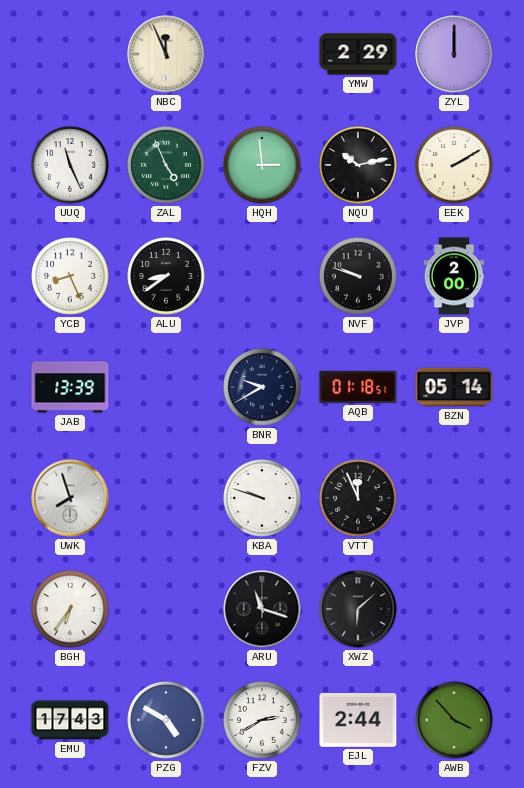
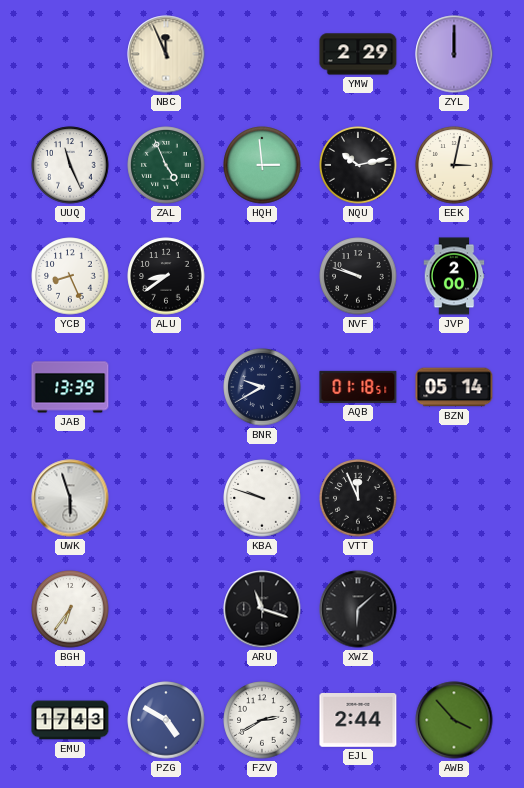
EEK: 2:10 -> 3:02 (454, 165)
UWK: 7:57 -> 5:57 (70, 498)
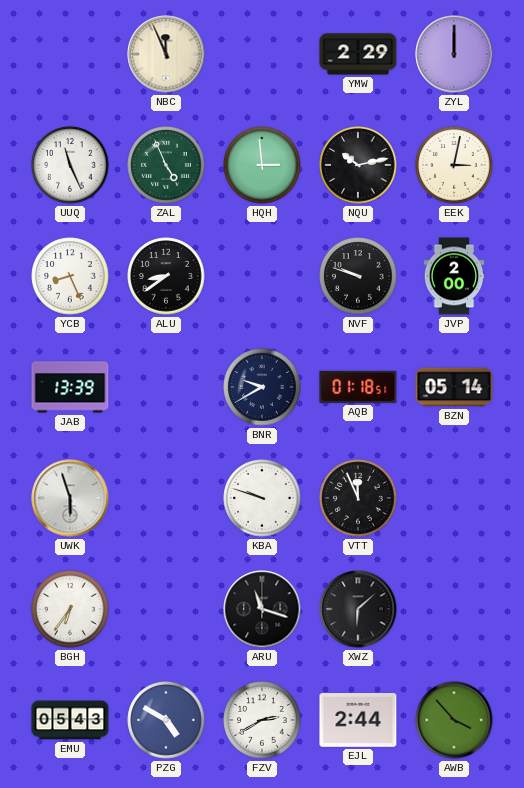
EMU: 17:43 -> 05:43 (70, 720)
